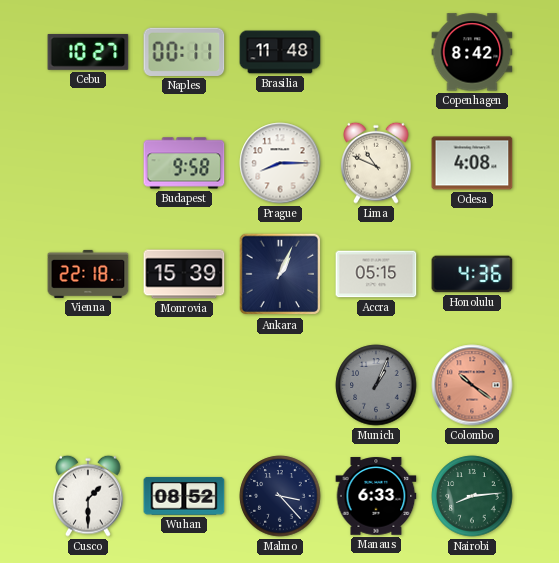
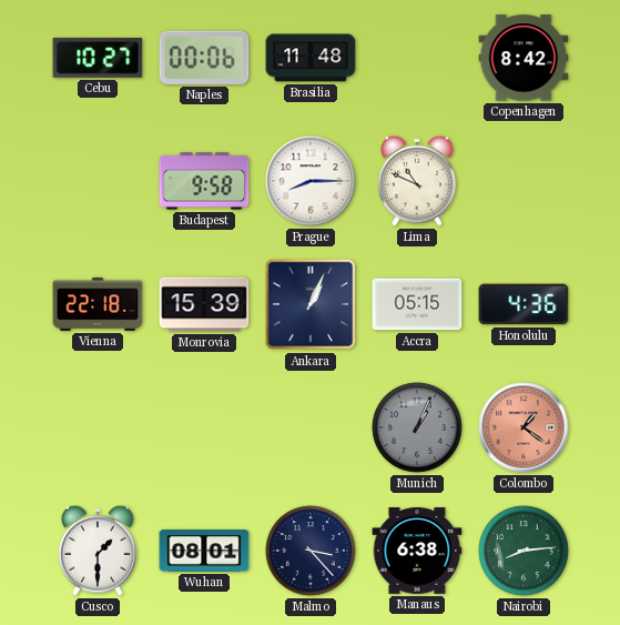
Naples: 00:11 -> 00:06 (204, 58)
Odesa: 4:08 -> none (472, 163)
Colombo: 10:21 -> 1:21 (524, 427)
Wuhan: 08:52 -> 08:01 (204, 551)
Manaus: 6:33 -> 6:38 (417, 551)
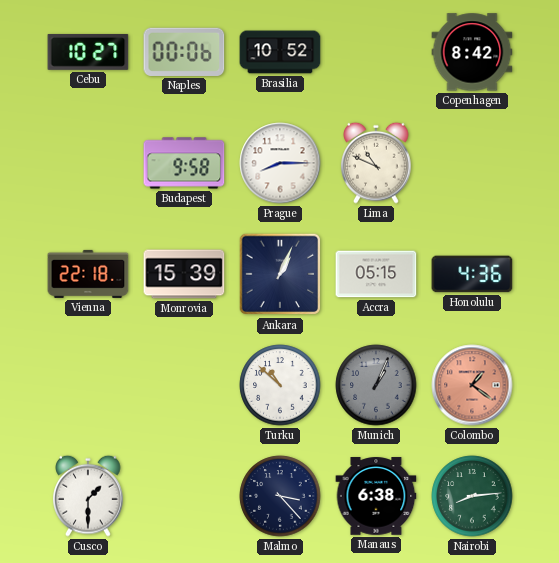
Brasilia: 11:48 -> 10:52 (280, 52)
Turku: none -> 10:52 (280, 385)
Wuhan: 08:01 -> none (204, 551)
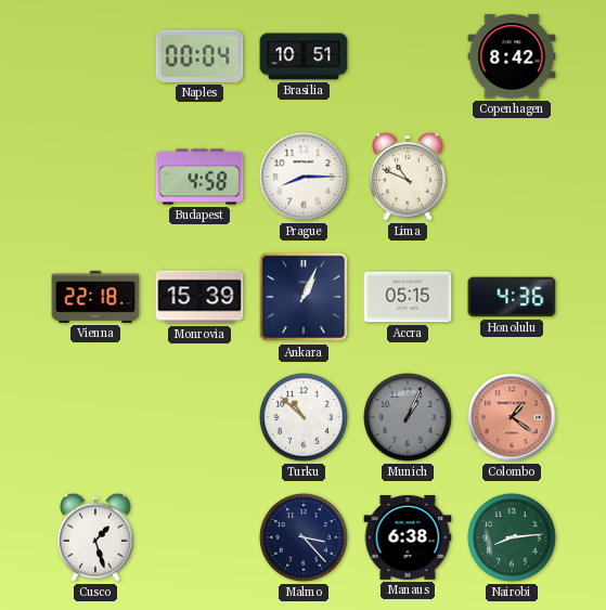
Cebu: 10:27 -> none (88, 52)
Naples: 00:06 -> 00:04 (199, 56)
Brasilia: 10:52 -> 10:51 (304, 56)
Budapest: 9:58 -> 4:58 (199, 177)
Cusco: 1:30 -> 1:27 (95, 537)
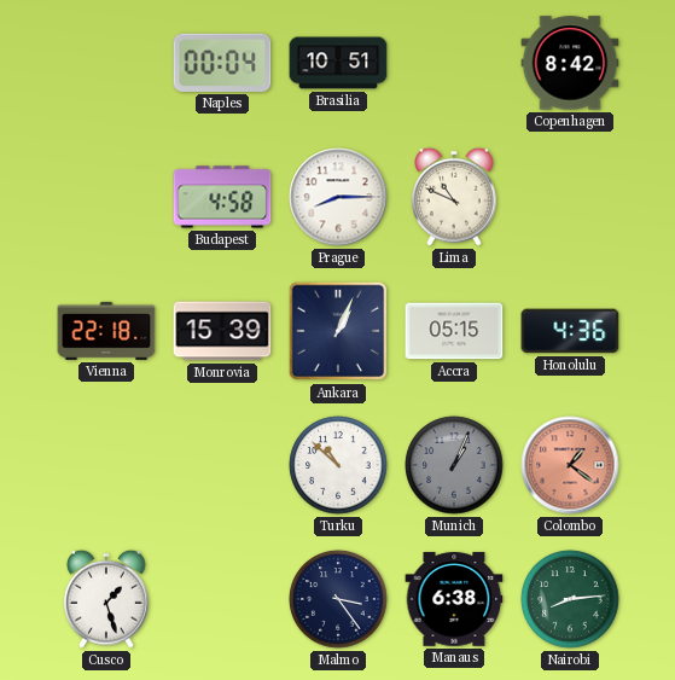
Malmo: 3:23 -> 3:24 (338, 599)
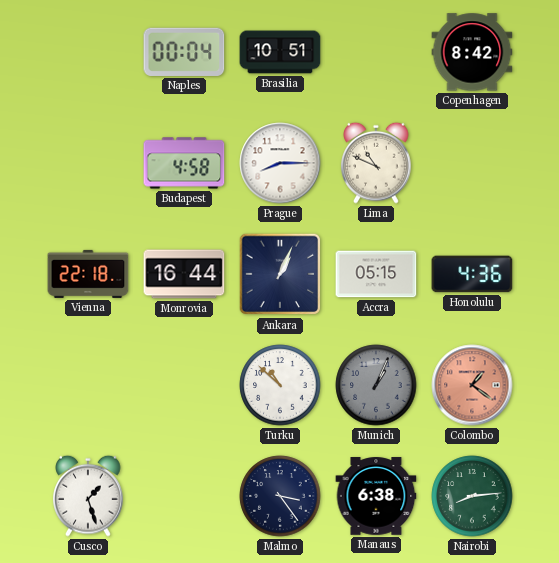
Monrovia: 15:39 -> 16:44 (184, 274)
